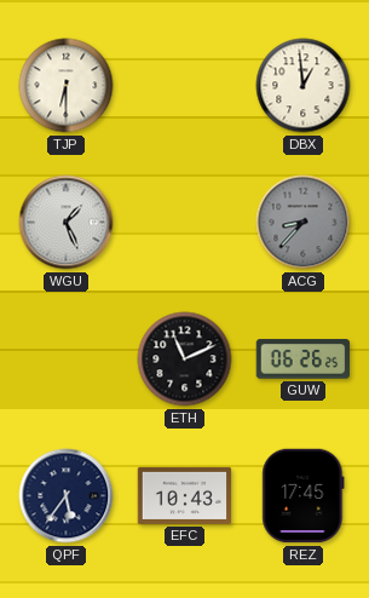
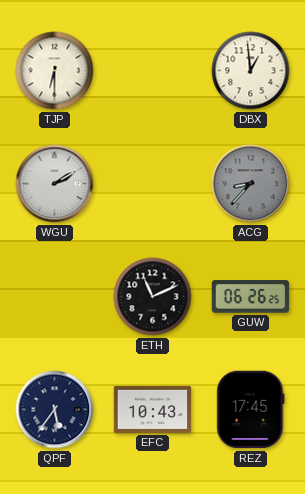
WGU: 1:26 -> 2:10 (55, 184)
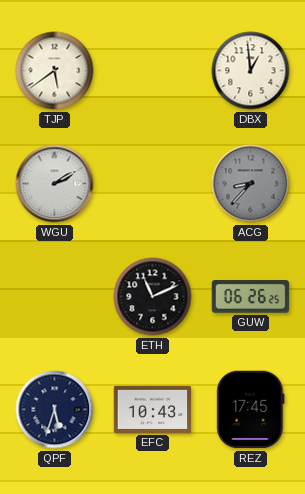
TJP: 6:30 -> 5:39 (55, 71)
QPF: 5:36 -> 5:33 (55, 410)
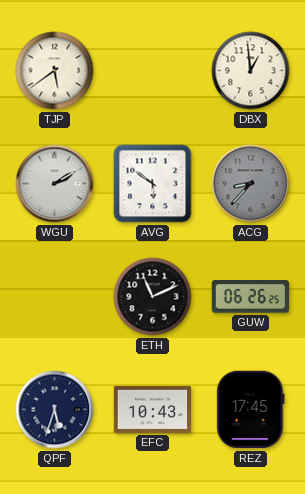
AVG: none -> 5:51 (153, 184)
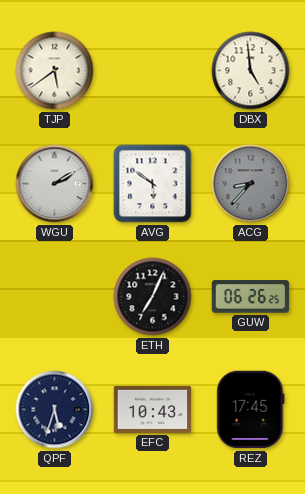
DBX: 12:59 -> 4:59 (251, 71)
ETH: 11:11 -> 7:04 (153, 297)
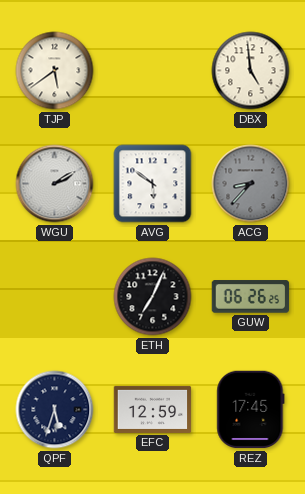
EFC: 10:43 -> 12:59 (153, 409)
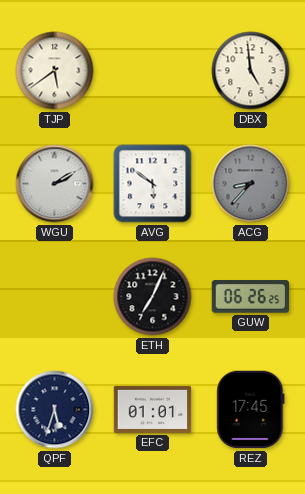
EFC: 12:59 -> 01:01 (153, 409)
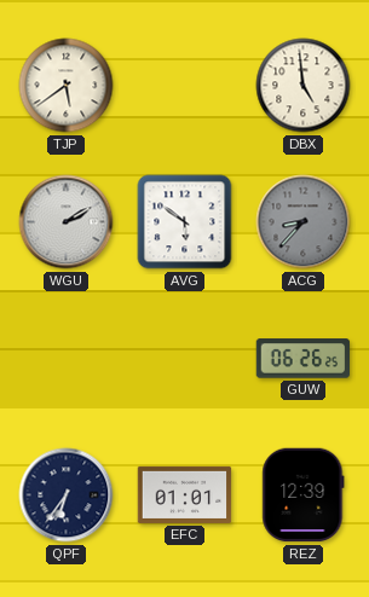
ETH: 7:04 -> none (153, 297)
QPF: 5:33 -> 6:36 (67, 495)
REZ: 17:45 -> 12:39 (304, 495)
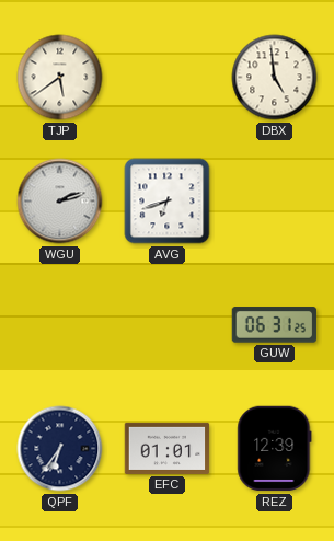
WGU: 2:10 -> 2:12 (60, 202)
AVG: 5:51 -> 6:42 (168, 202)
ACG: 8:37 -> none (304, 222)
GUW: 06:26 -> 06:31 (275, 325)
